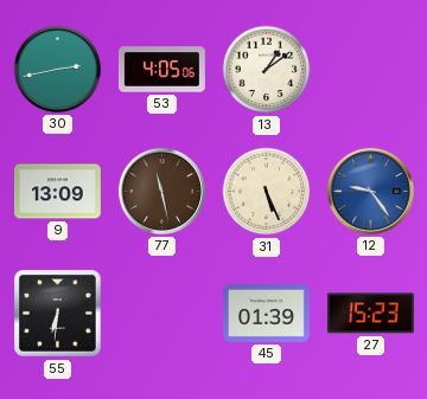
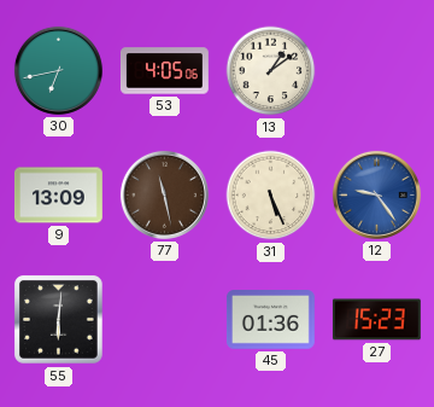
30: 2:43 -> 6:43 (58, 70)
55: 6:31 -> 6:01 (59, 320)
45: 01:39 -> 01:36 (270, 320)
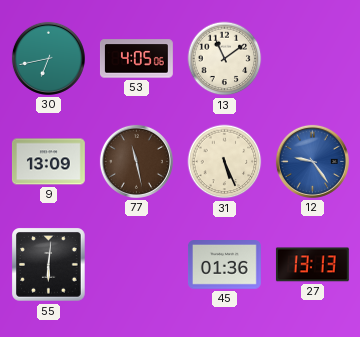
13: 1:09 -> 11:09 (225, 59)
27: 15:23 -> 13:13 (312, 265)
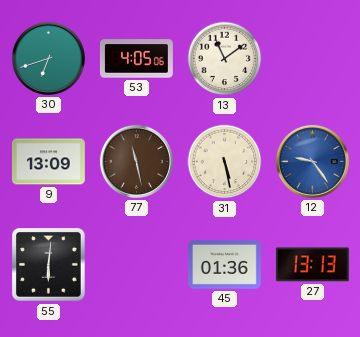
30: 6:43 -> 6:42 (48, 58)
31: 5:26 -> 5:28 (225, 162)
